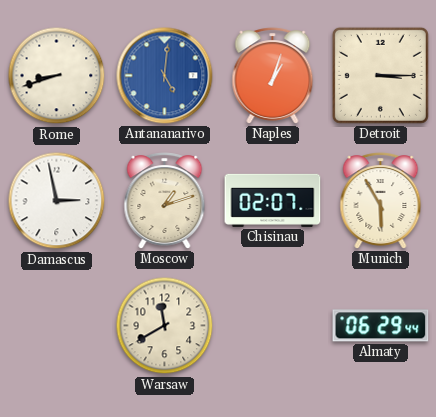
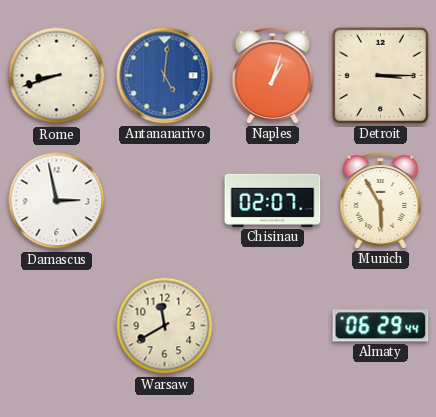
Moscow: 1:12 -> none (165, 201)
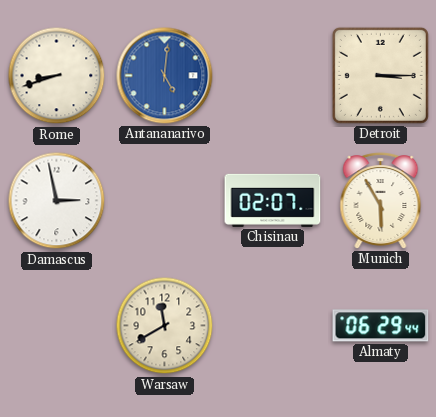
Naples: 1:03 -> none (273, 76)
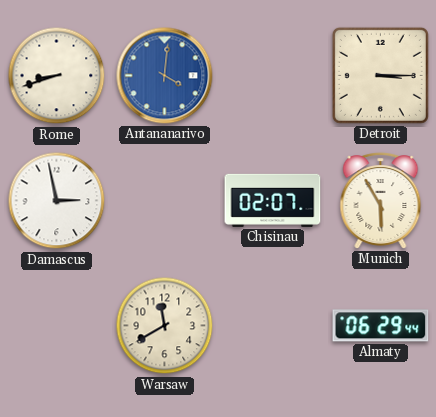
Antananarivo: 5:01 -> 4:01 (165, 76)
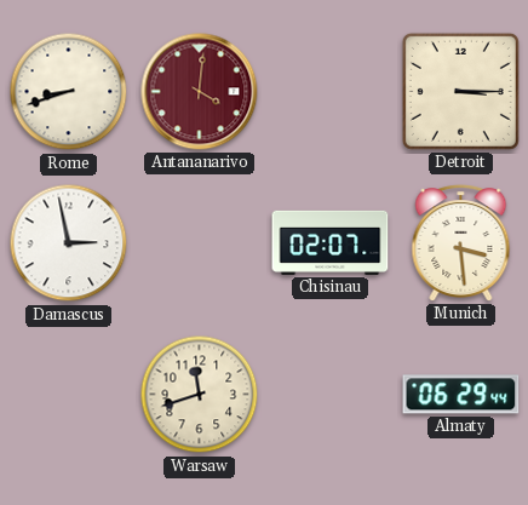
Antananarivo dial: blue -> burgundy (200, 92)
Munich: 5:55 -> 3:29 (461, 243)
Warsaw: 11:40 -> 11:42 (200, 395)
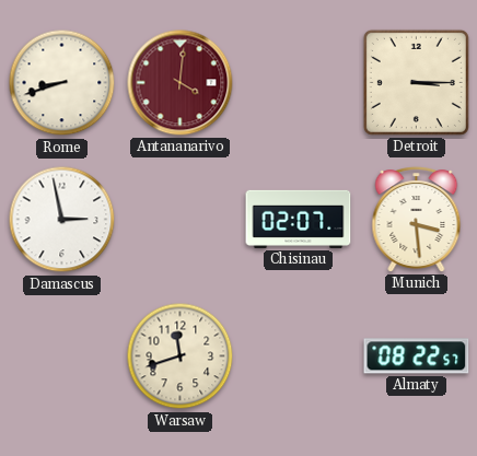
Almaty: 06:29 -> 08:22 (417, 356)
